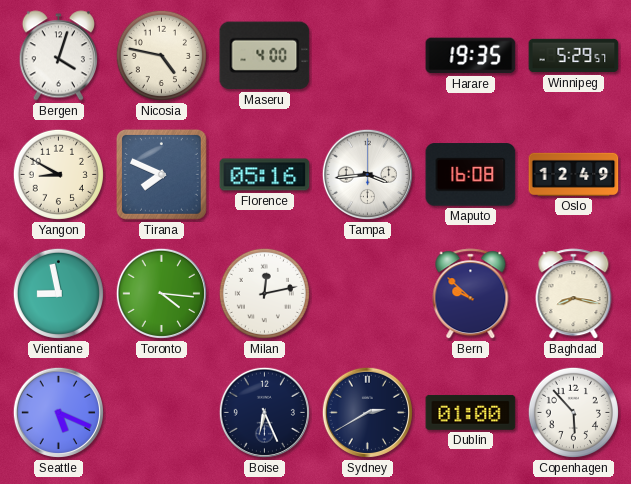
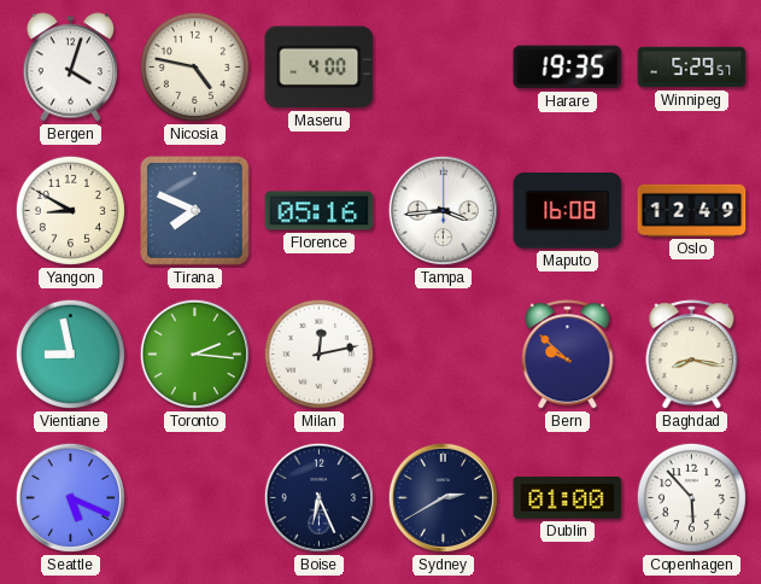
Toronto: 4:16 -> 2:16 (194, 354)
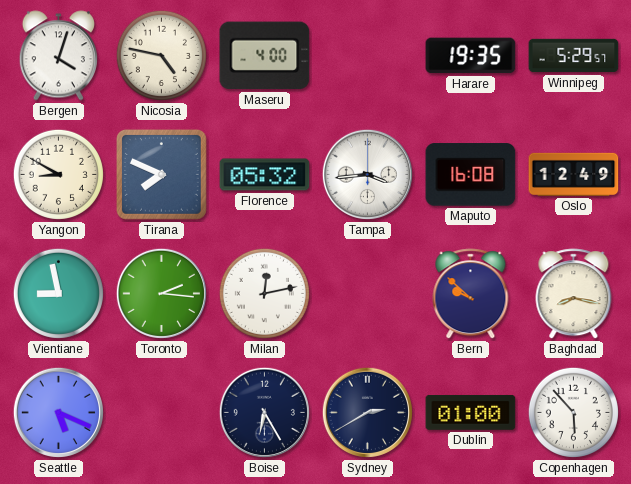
Florence: 05:16 -> 05:32 (265, 175)
Boise: 6:26 -> 6:25 (264, 412)
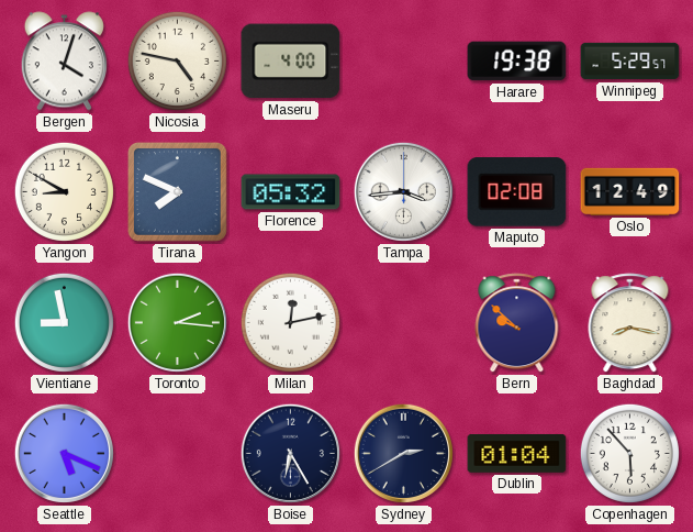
Harare: 19:35 -> 19:38 (517, 62)
Maputo: 16:08 -> 02:08 (517, 192)
Dublin: 01:00 -> 01:04 (517, 453)
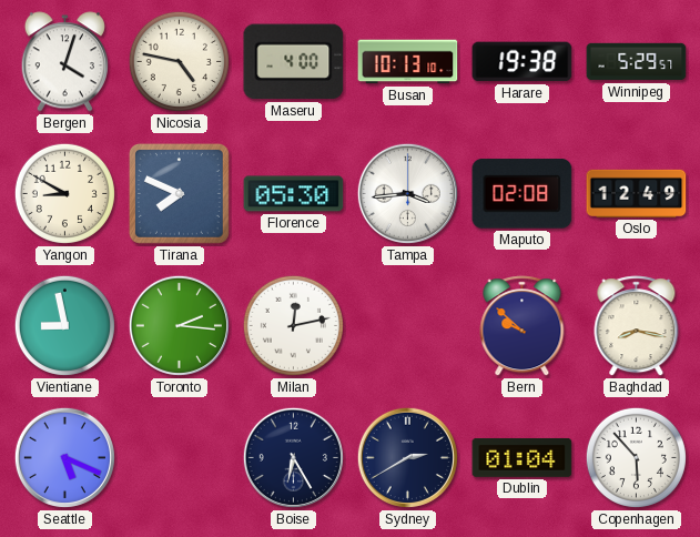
Busan: none -> 10:13 (408, 62)
Florence: 05:32 -> 05:30 (294, 194)
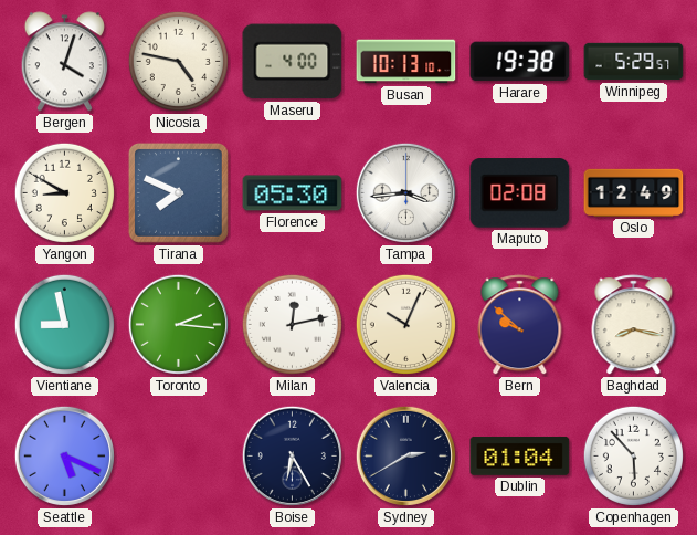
Valencia: none -> 10:04 (405, 324)
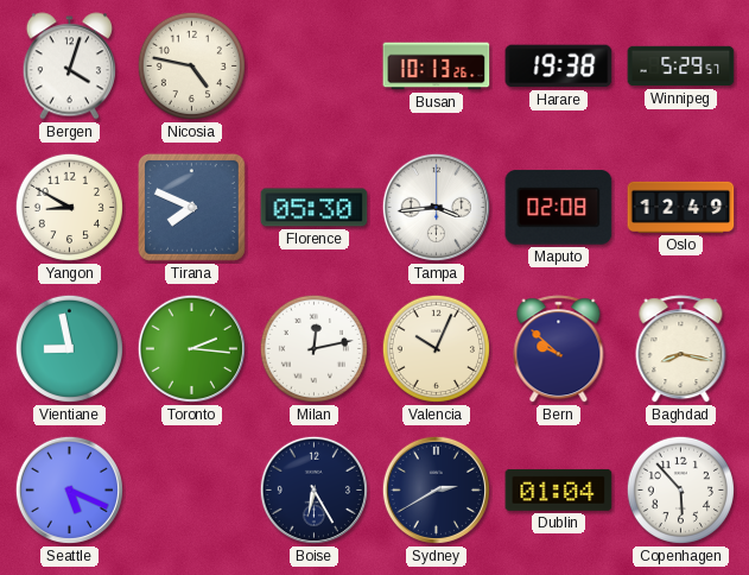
Maseru: 4:00 -> none (293, 62)
Busan: 10:13:10 -> 10:13:26 (437, 67)
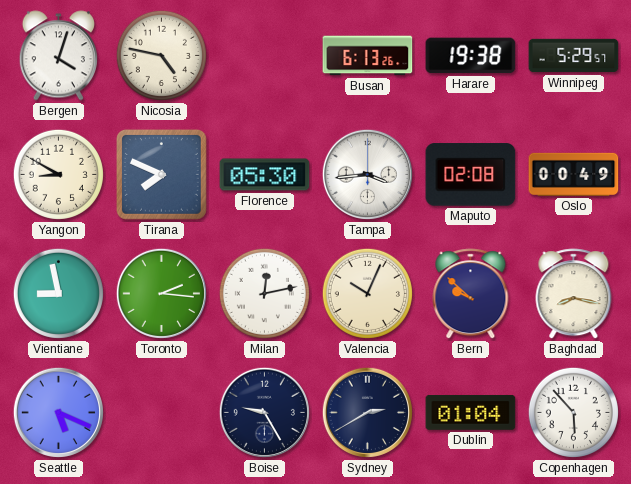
Busan: 10:13 -> 6:13 (368, 56)
Oslo: 12:49 -> 00:49 (574, 174)
Boise: 6:25 -> 9:25 (264, 412)
